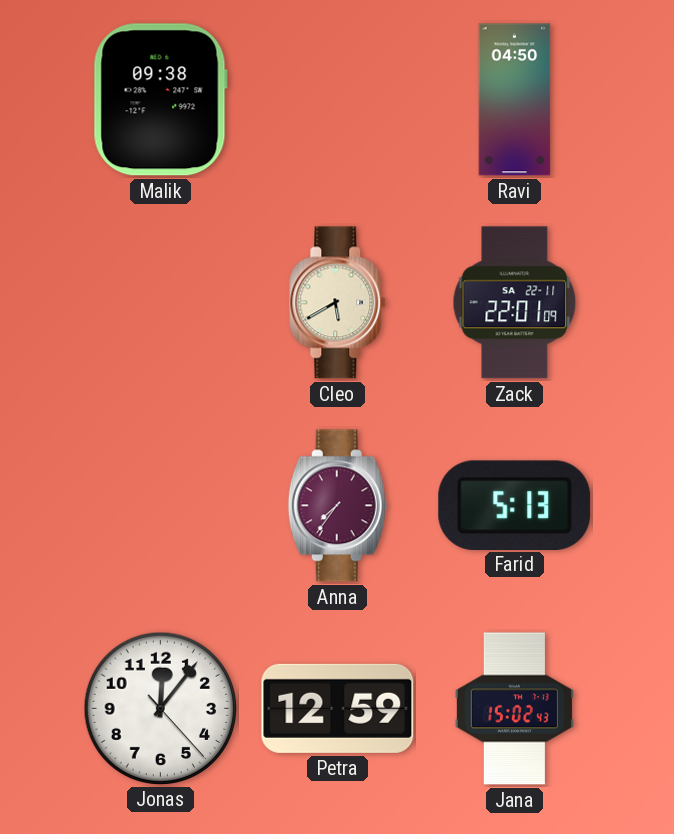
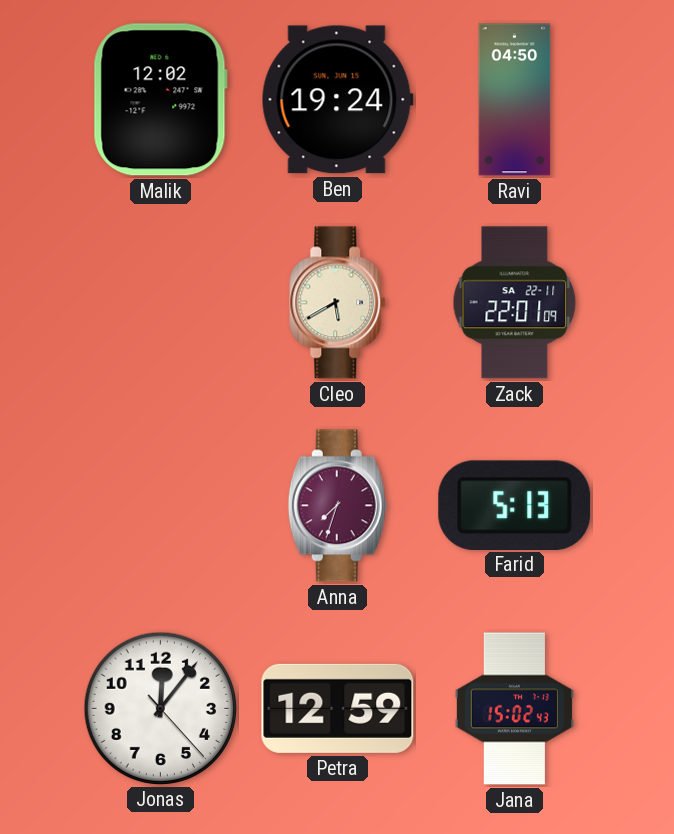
Malik: 09:38 -> 12:02 (160, 100)
Ben: none -> 19:24 (337, 100)
Anna: 7:36 -> 7:33 (337, 506)
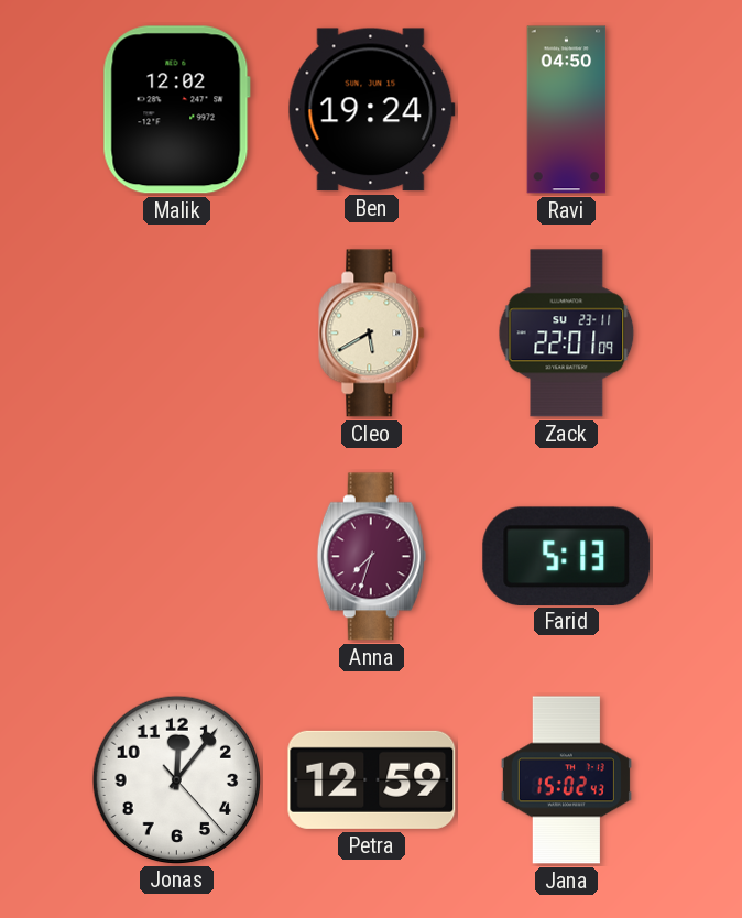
Zack date: SA 22-11 -> SU 23-11 (567, 334)
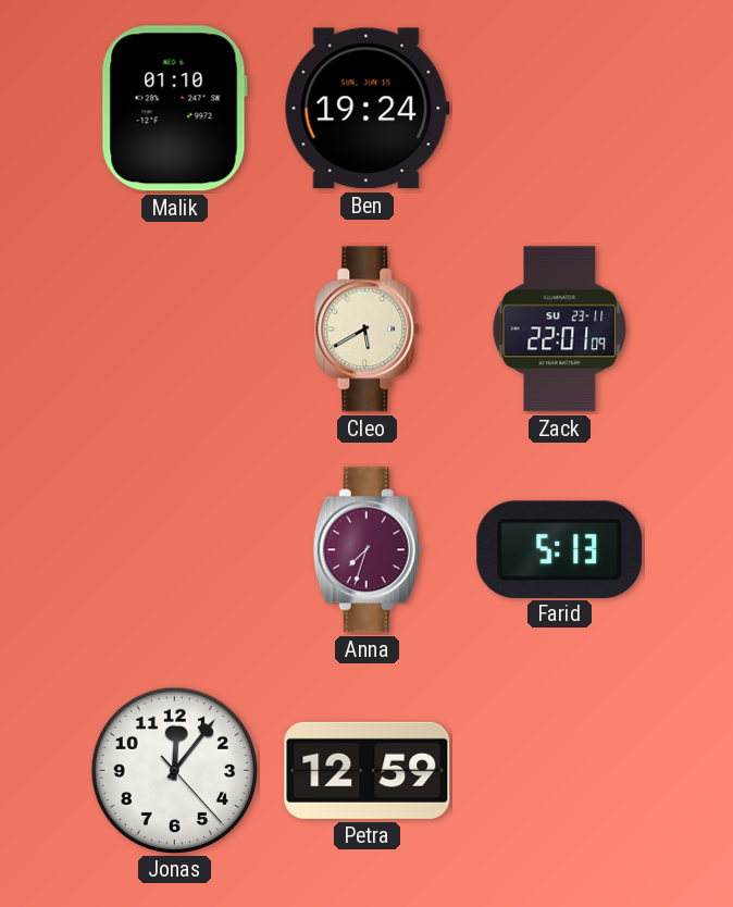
Malik: 12:02 -> 01:10 (174, 109)
Ravi: 04:50 -> none (567, 110)
Jana: 15:02 -> none (566, 780)
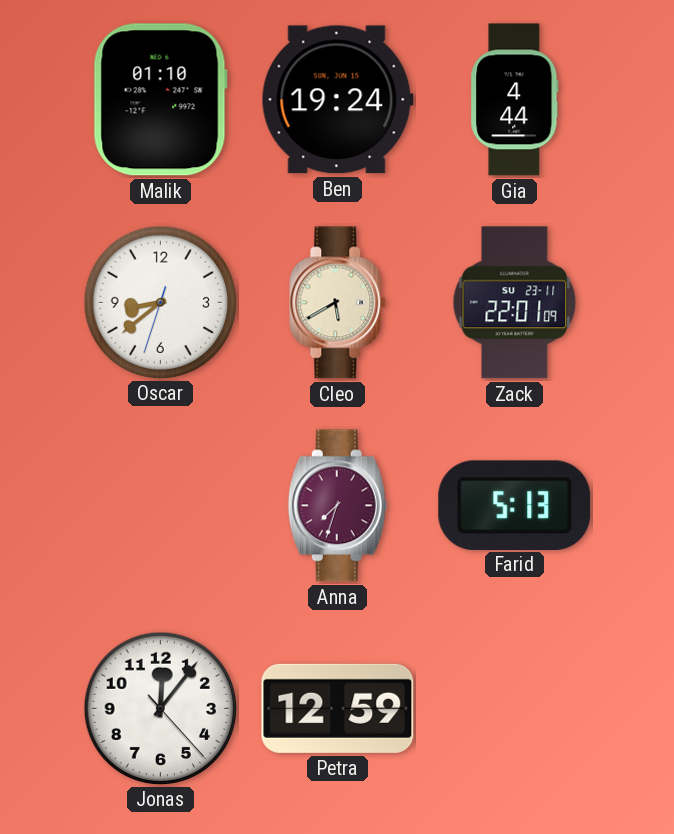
Gia: none -> 4:44 (515, 100)
Oscar: none -> 8:38 (160, 302)
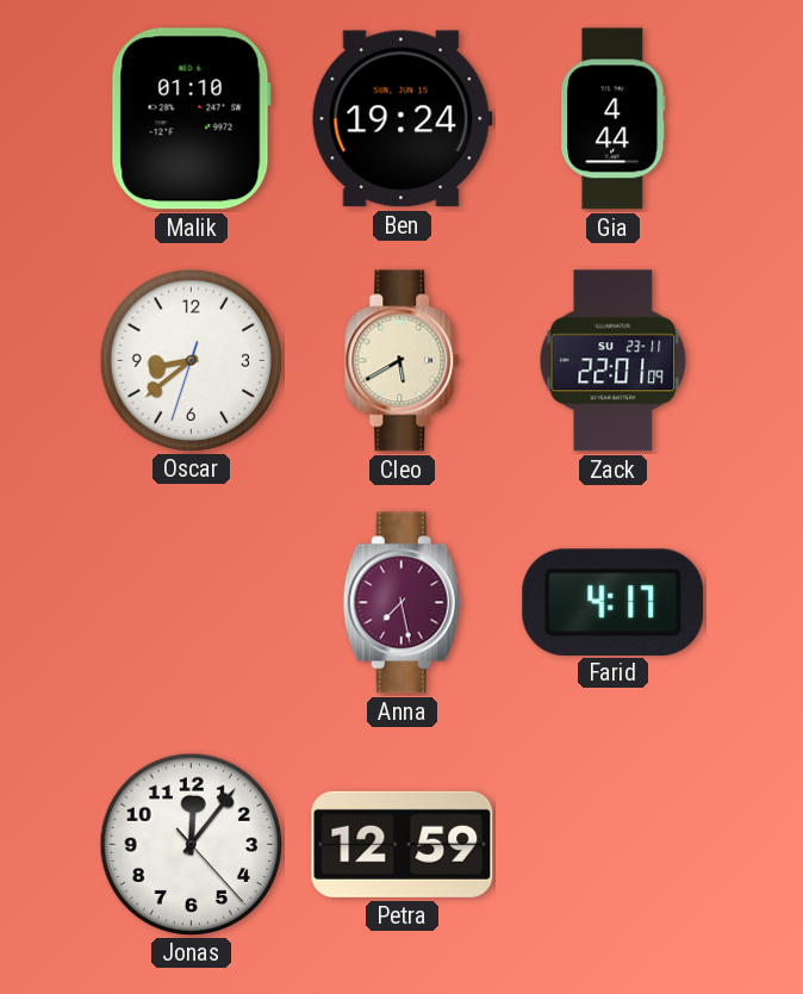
Anna: 7:33 -> 7:28 (401, 603)
Farid: 5:13 -> 4:17 (614, 602)
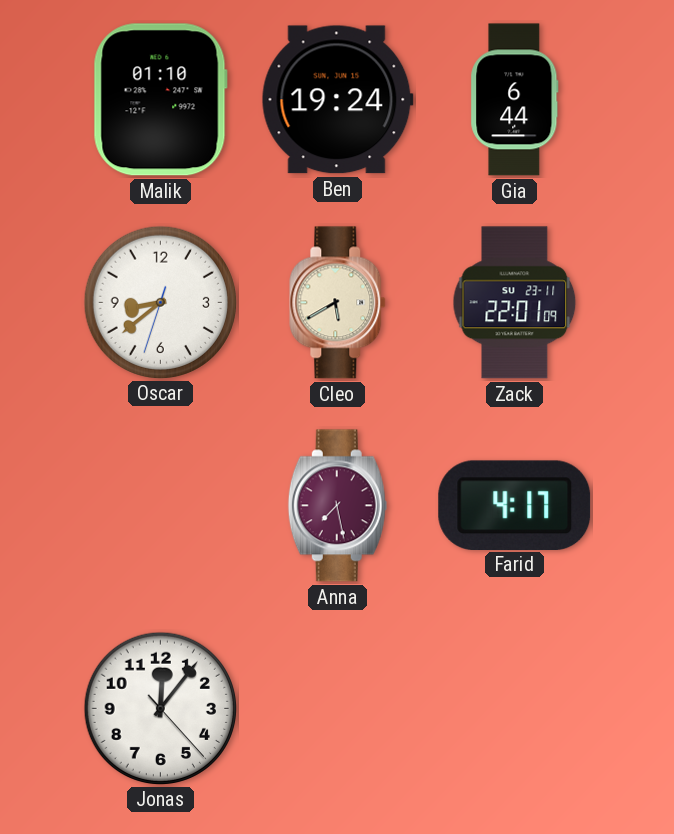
Gia: 4:44 -> 6:44 (515, 100)
Petra: 12:59 -> none (403, 844)
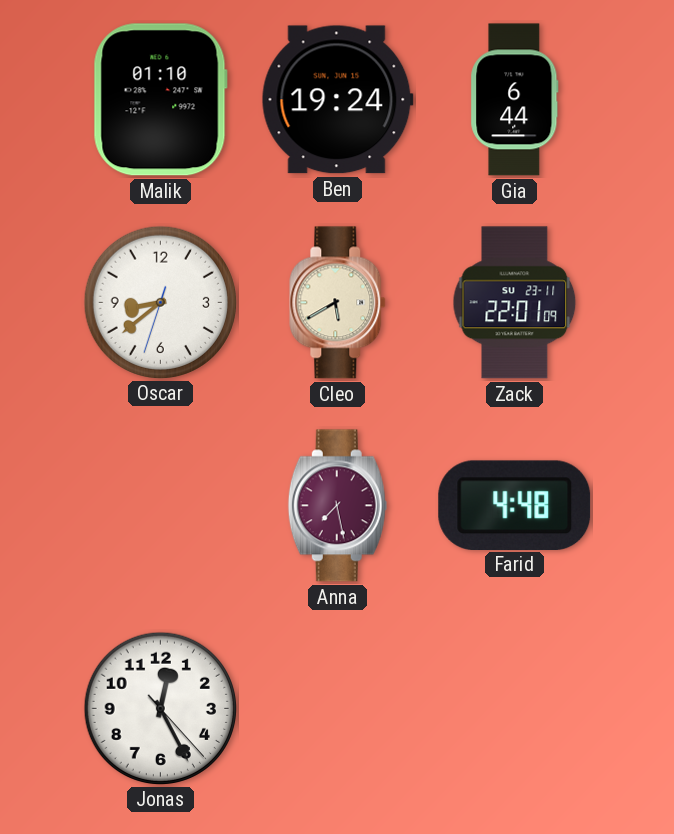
Farid: 4:17 -> 4:48 (515, 505)
Jonas: 12:06 -> 12:25 (160, 708)
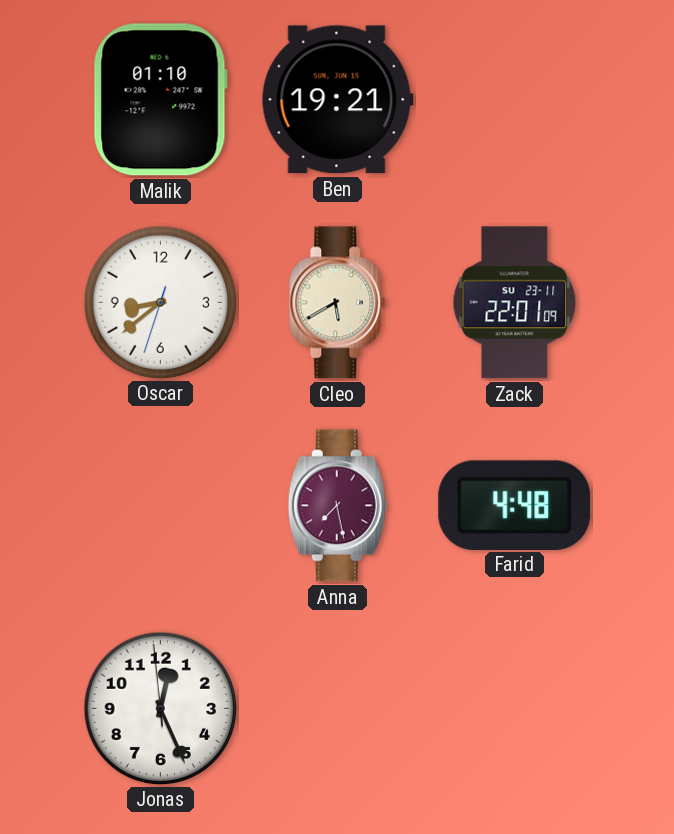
Ben: 19:24 -> 19:21 (337, 100)
Gia: 6:44 -> none (515, 100)
Jonas: 12:25:23 -> 12:25:59 (160, 708)
